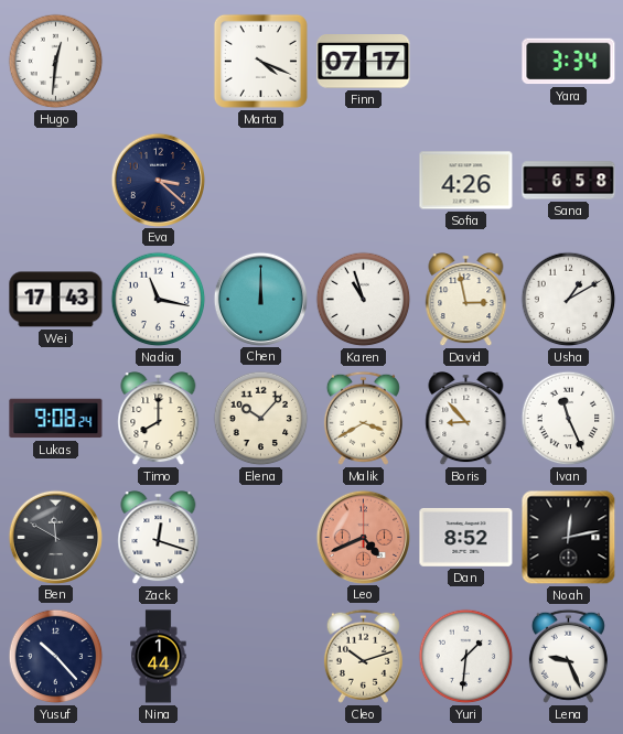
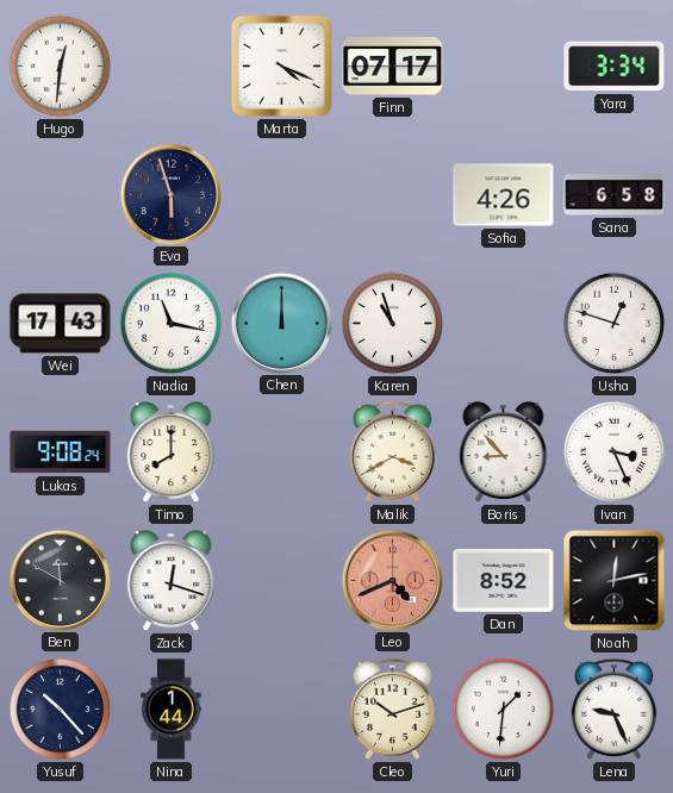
Eva: 3:22 -> 5:57 (170, 194)
David: 2:58 -> none (466, 300)
Usha: 1:10 -> 12:48 (615, 324)
Elena: 10:07 -> none (261, 419)
Ivan: 11:26 -> 3:26 (615, 452)
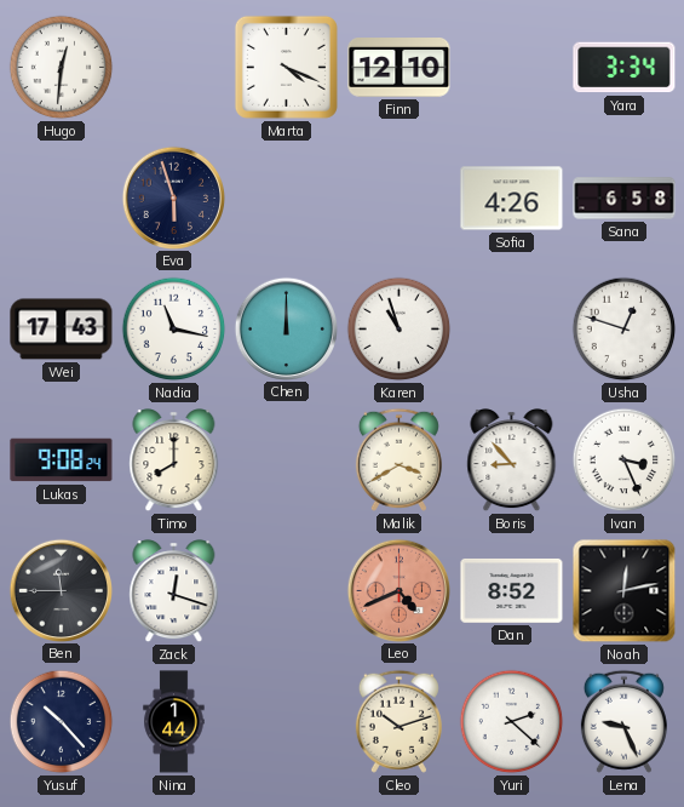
Finn: 07:17 -> 12:10 (400, 68)
Ben: 11:50 -> 11:45 (61, 590)
Yuri: 1:31 -> 2:22 (512, 722)
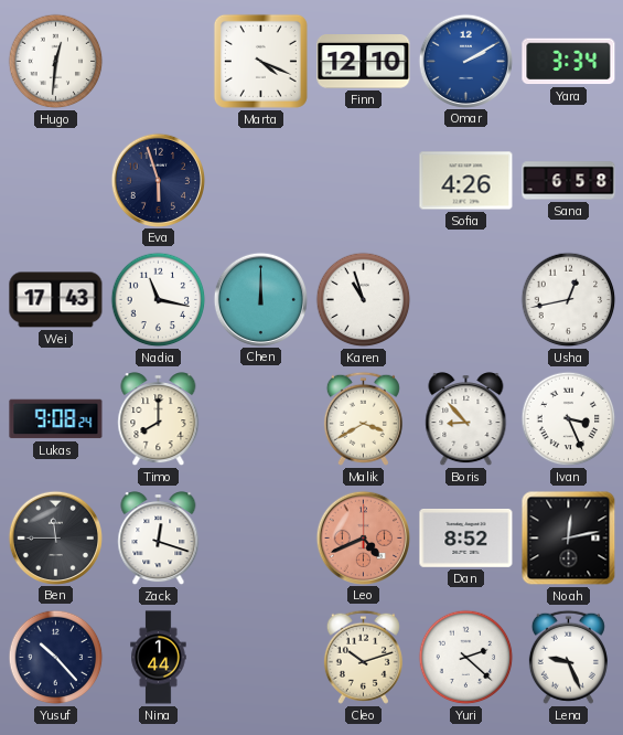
Omar: none -> 2:10 (465, 61)
Usha: 12:48 -> 12:43 (569, 300)
